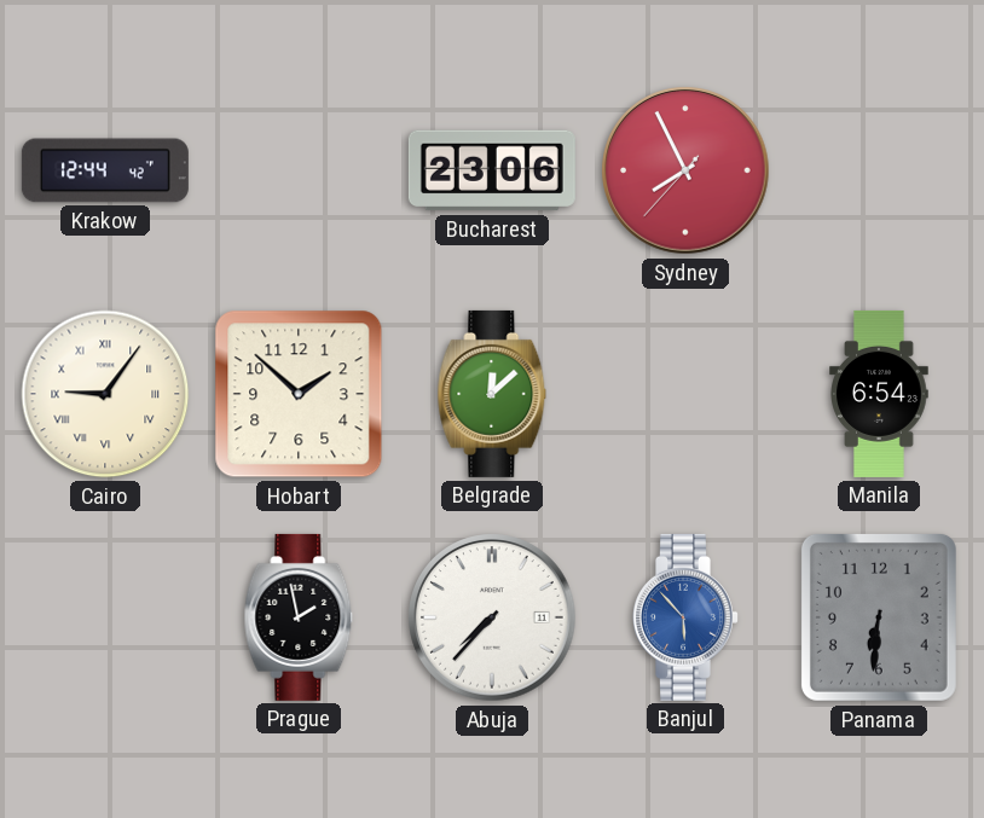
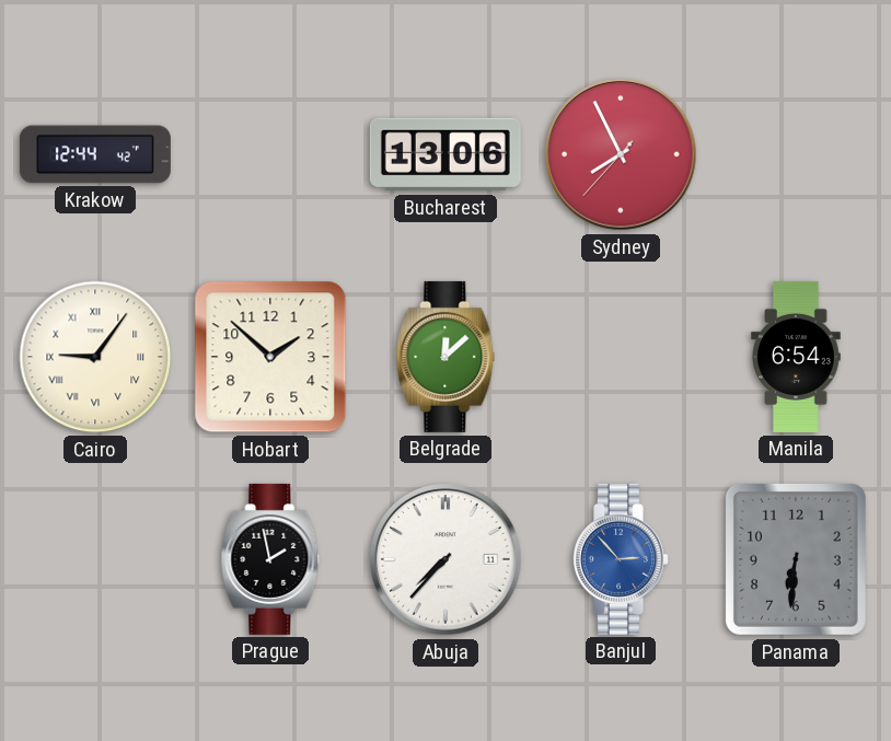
Bucharest: 23:06 -> 13:06 (445, 154)
Banjul: 5:53 -> 2:53 (622, 559)
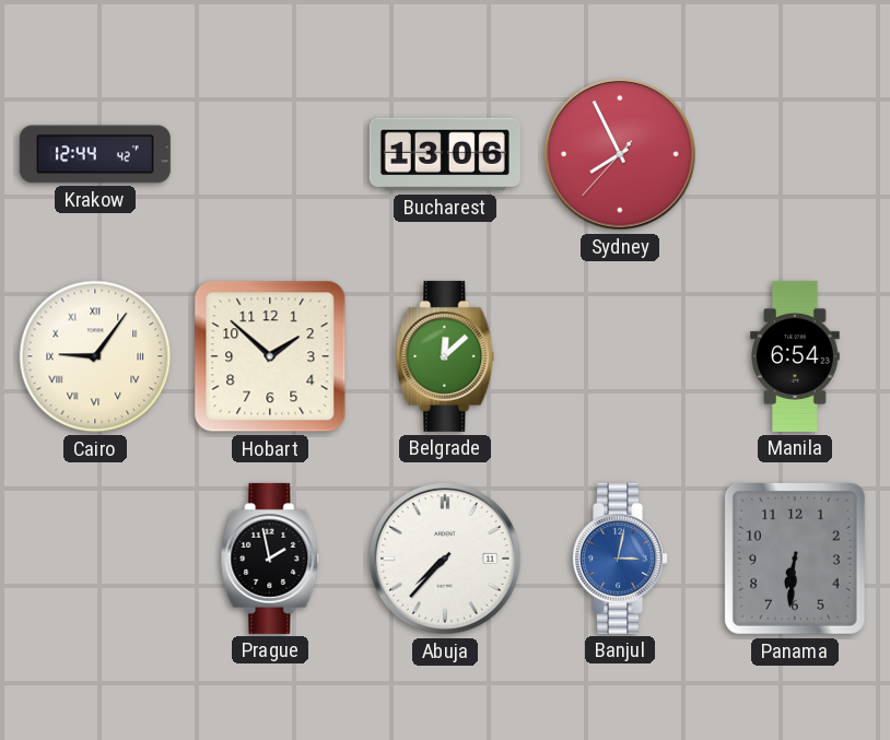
Banjul: 2:53 -> 3:02 (621, 559)
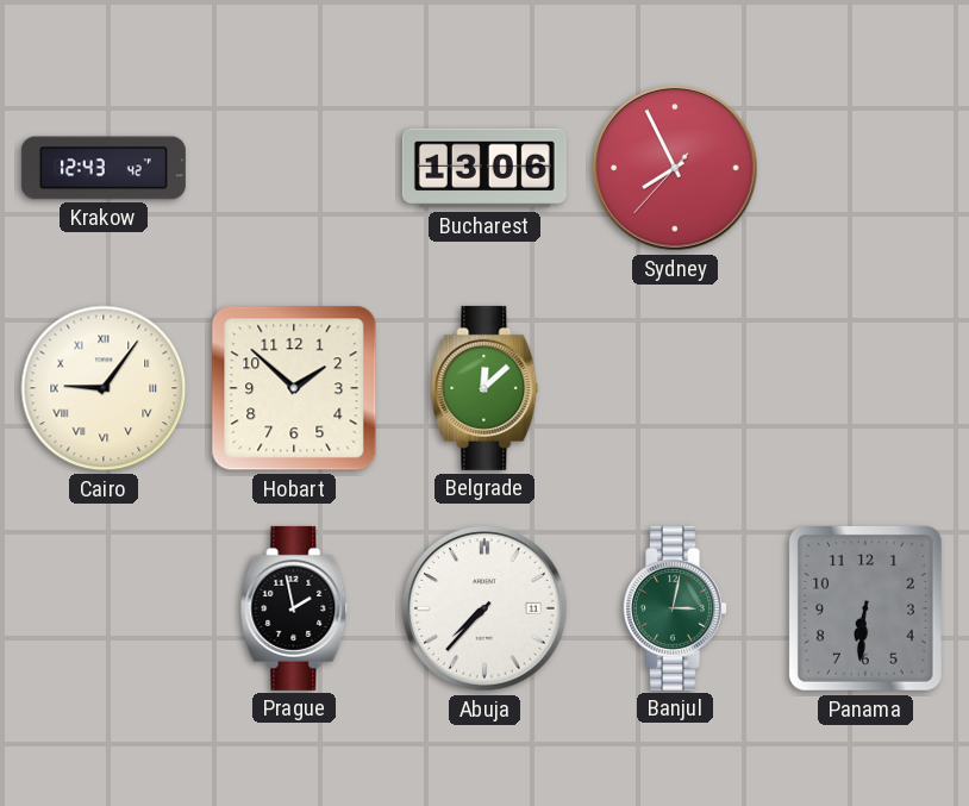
Krakow: 12:44 -> 12:43 (104, 168)
Manila: 6:54 -> none (795, 356)
Banjul dial: blue -> green (676, 608)
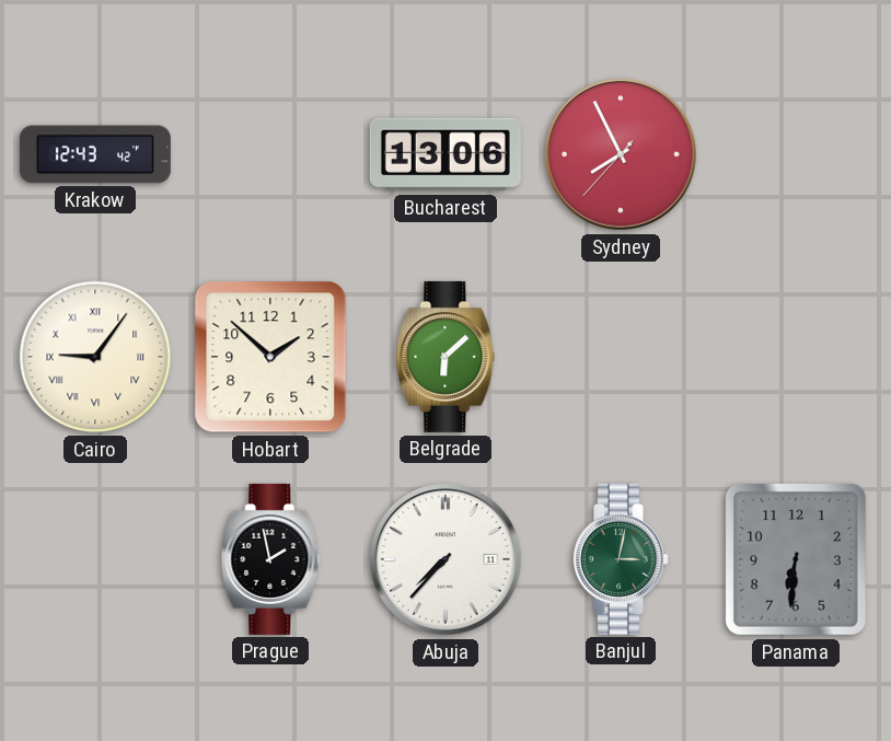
Belgrade: 12:08 -> 6:08 (445, 357)
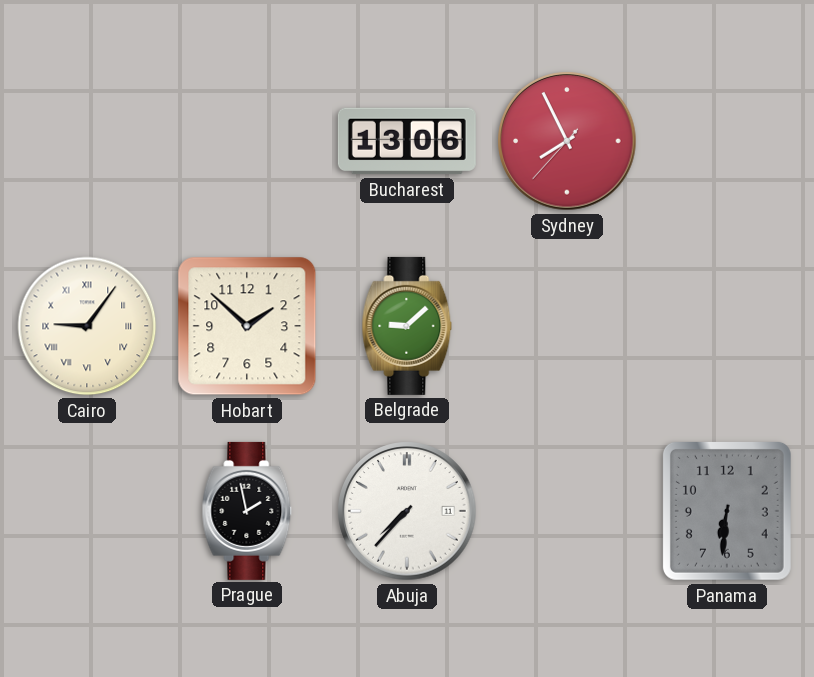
Krakow: 12:43 -> none (95, 154)
Belgrade: 6:08 -> 9:08 (407, 326)
Banjul: 3:02 -> none (622, 559)
